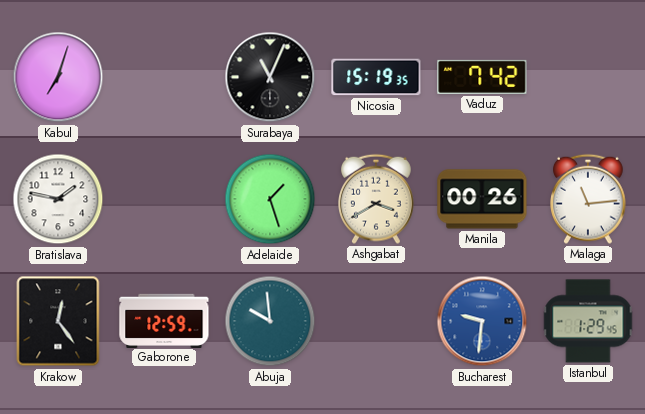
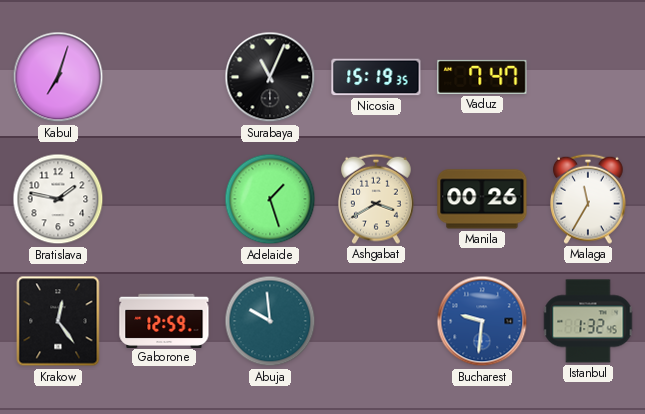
Vaduz: 7:42 -> 7:47 (482, 77)
Malaga: 11:14 -> 11:35 (589, 199)
Istanbul: 1:29 -> 1:32 (588, 321)
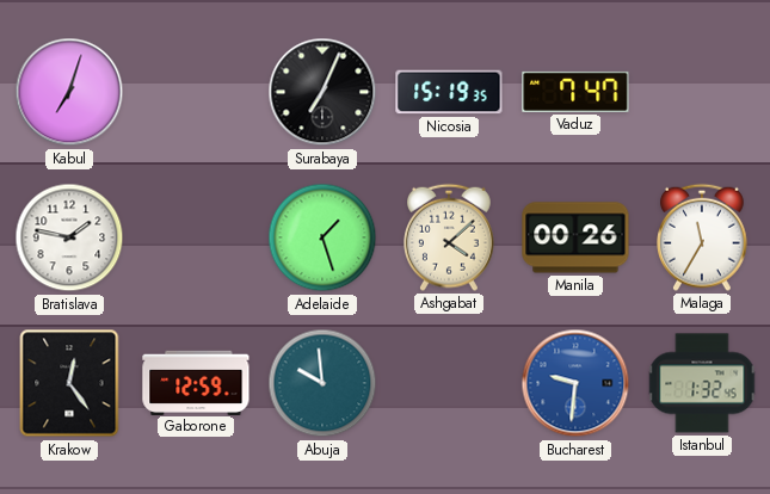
Surabaya: 11:04 -> 7:04 (322, 92)
Ashgabat: 3:40 -> 4:08 (450, 237)
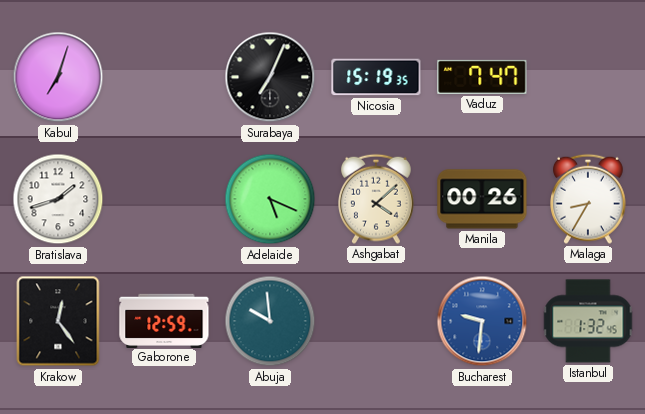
Bratislava: 1:47 -> 1:42 (58, 199)
Adelaide: 1:27 -> 5:19 (270, 199)
Malaga: 11:35 -> 8:35 (589, 199)
